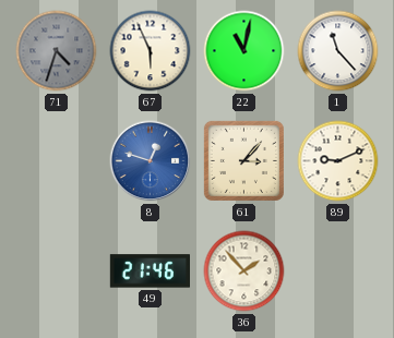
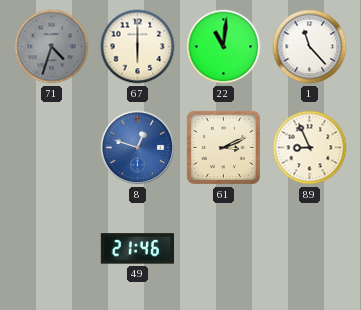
67: 5:56 -> 6:00 (138, 47)
22: 11:02 -> 11:01 (224, 47)
61: 3:07 -> 3:11 (223, 147)
89: 9:11 -> 8:56 (310, 148)
36: 1:53 -> none (244, 271)
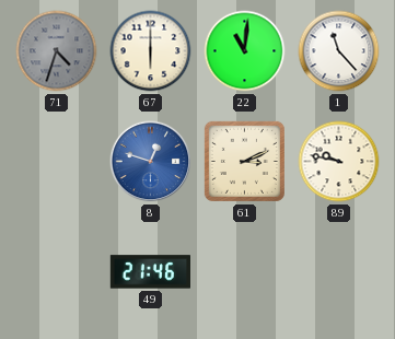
89: 8:56 -> 9:47 (339, 162)
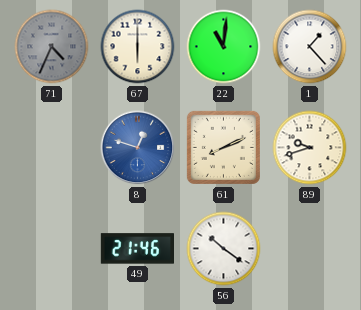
71: 4:33 -> 4:34 (52, 47)
1: 11:23 -> 1:23 (310, 47)
61: 3:11 -> 8:11 (223, 147)
89: 9:47 -> 9:42 (310, 148)
56: none -> 10:21 (224, 249)
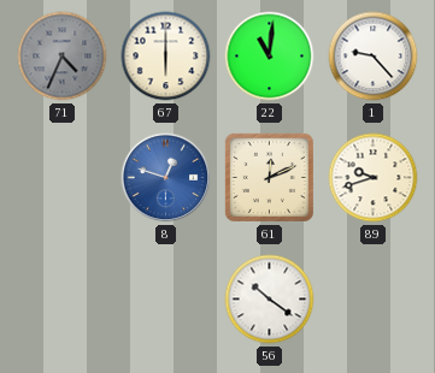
1: 1:23 -> 9:23 (374, 57)
61: 8:11 -> 12:11 (269, 177)
49: 21:46 -> none (137, 249)
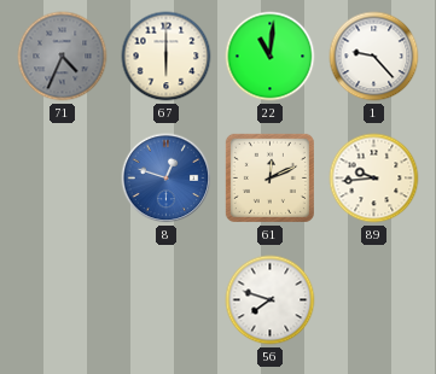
89: 9:42 -> 9:44 (374, 179)
56: 10:21 -> 7:48 (271, 300)
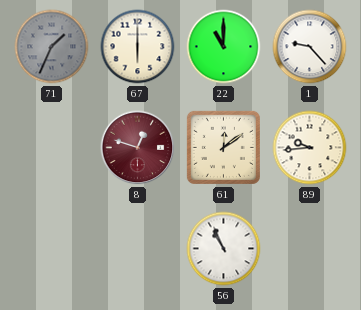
71: 4:34 -> 1:34 (52, 47)
22: 11:01 -> 11:00 (224, 47)
8 dial: blue -> burgundy (138, 148)
61: 12:11 -> 12:09 (223, 147)
56: 7:48 -> 10:56 (224, 249)
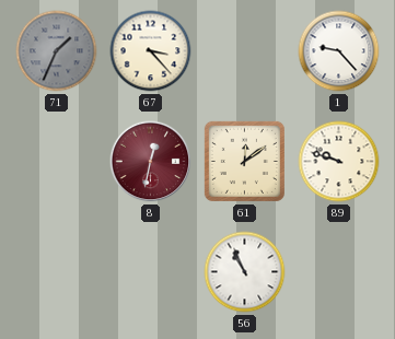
67: 6:00 -> 3:23 (151, 51)
22: 11:00 -> none (224, 47)
8: 12:48 -> 12:32 (151, 162)
89: 9:44 -> 9:48 (339, 162)
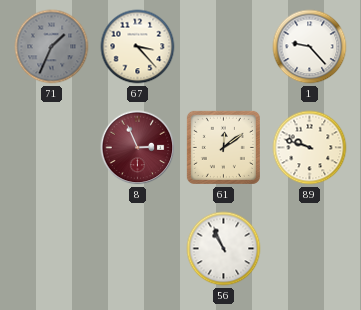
8: 12:32 -> 2:56 (138, 148)
